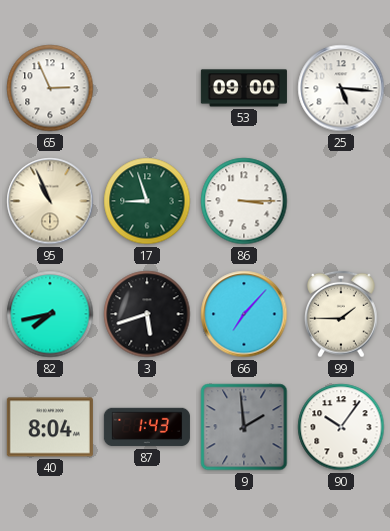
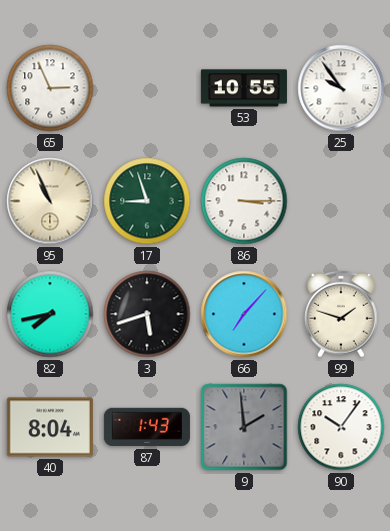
53: 09:00 -> 10:55 (244, 88)
25: 5:16 -> 9:54 (341, 88)
99: 1:45 -> 1:48 (341, 314)
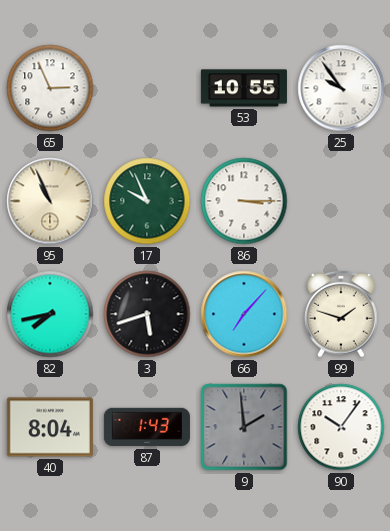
17: 8:57 -> 9:56 (147, 201)
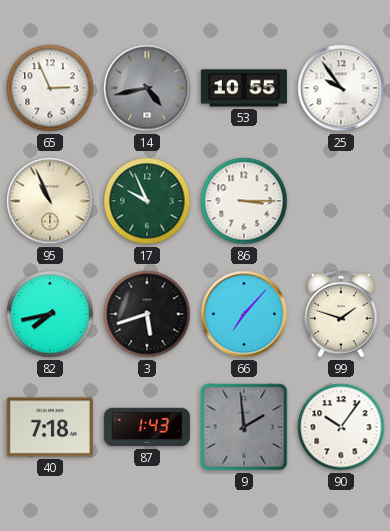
14: none -> 4:43 (147, 88)
40: 8:04 -> 7:18 (50, 427)
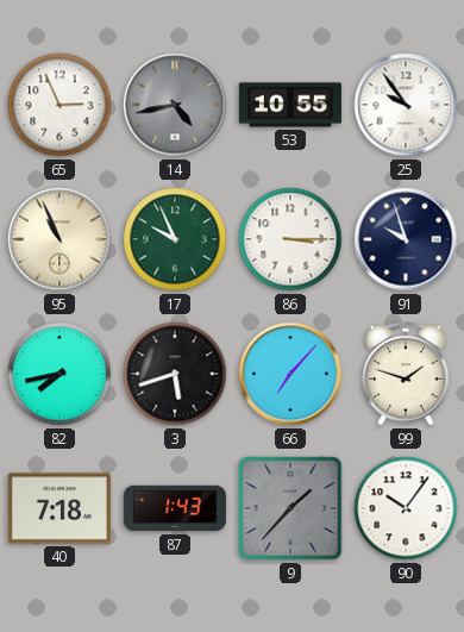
91: none -> 9:57 (406, 239)
9: 1:59 -> 1:37 (290, 508)
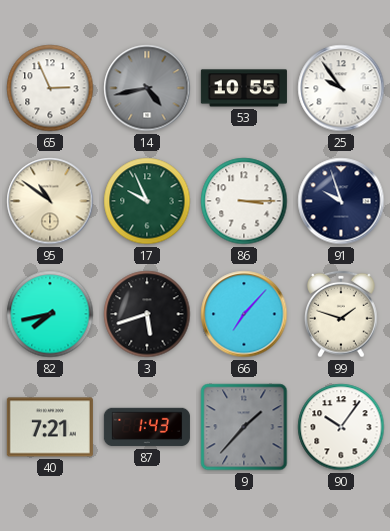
95: 10:56 -> 10:51 (50, 201)
40: 7:18 -> 7:21 (50, 427)
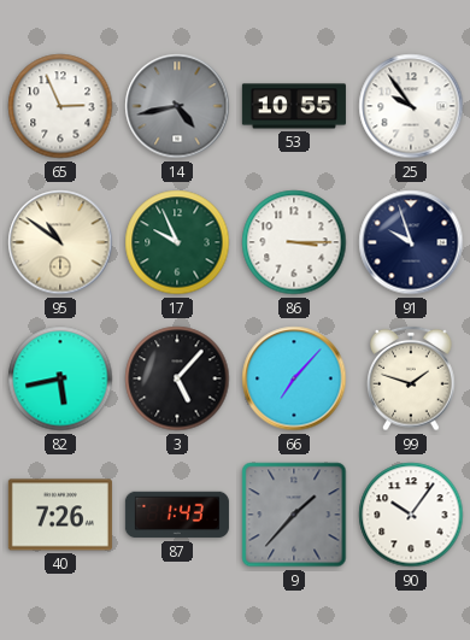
82: 7:43 -> 5:43 (60, 378)
3: 5:42 -> 5:07 (177, 378)
40: 7:21 -> 7:26 (60, 515)
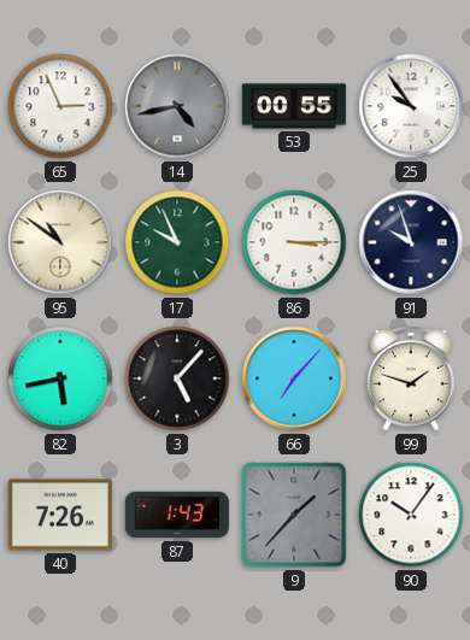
53: 10:55 -> 00:55 (294, 106)
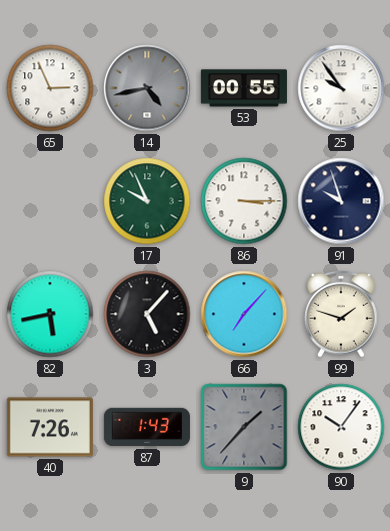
95: 10:51 -> none (60, 242)
